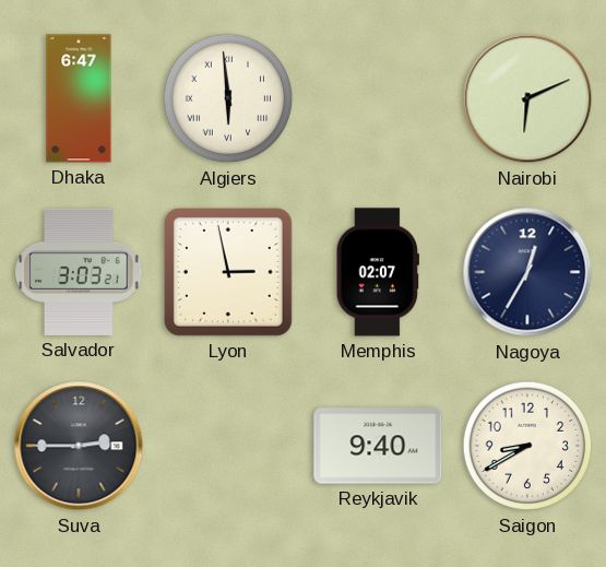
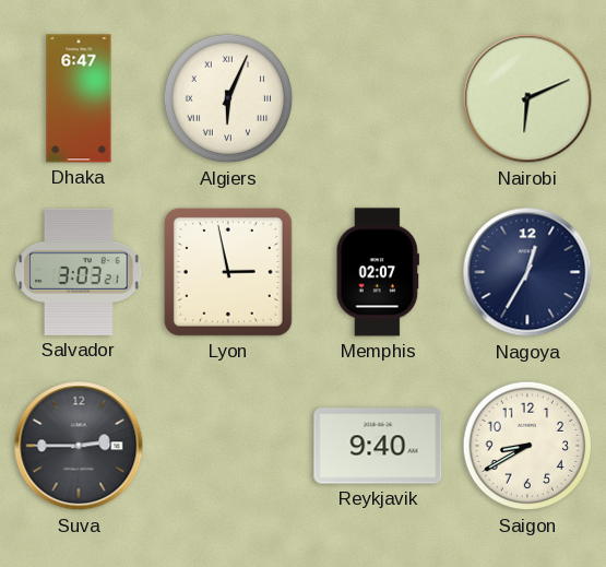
Algiers: 5:59 -> 6:04 (228, 98)
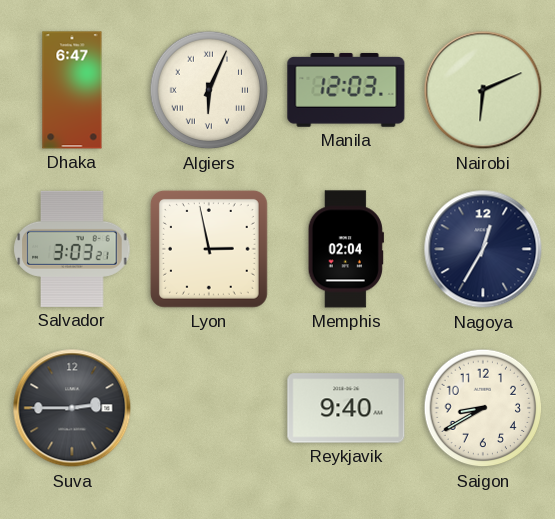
Manila: none -> 12:03 (346, 90)
Memphis: 02:07 -> 02:04 (346, 249)
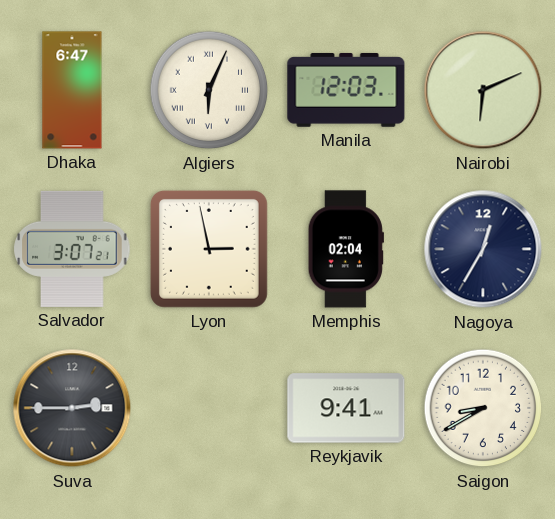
Salvador: 3:03 -> 3:07 (72, 249)
Reykjavik: 9:40 -> 9:41 (346, 408)
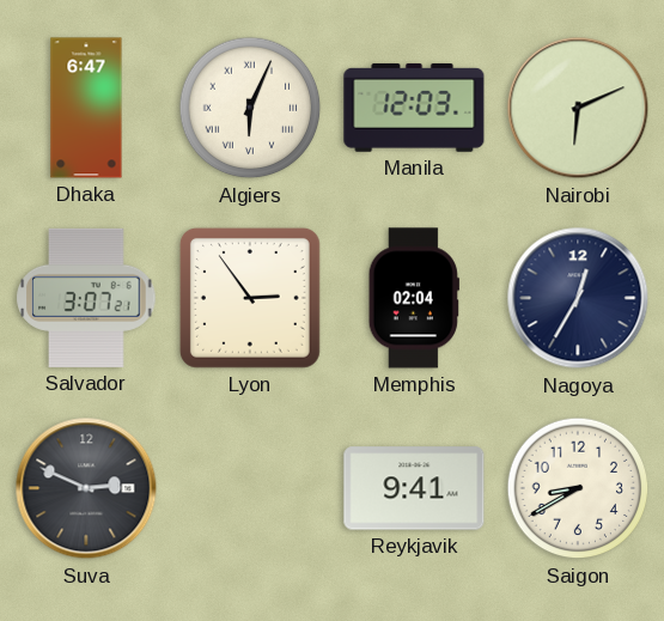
Lyon: 2:58 -> 2:54 (250, 298)
Suva: 2:45 -> 2:49 (86, 488)
